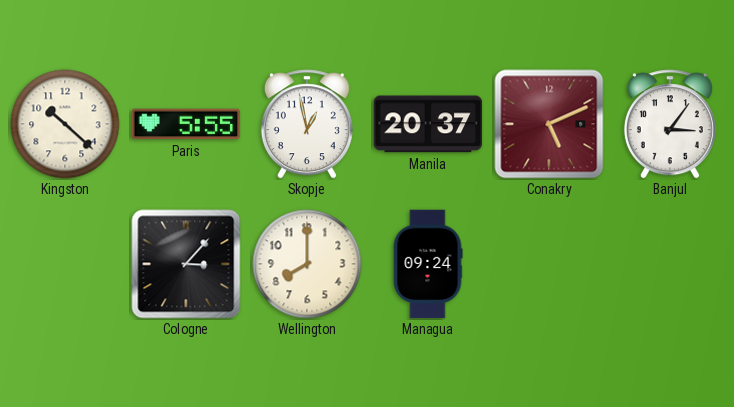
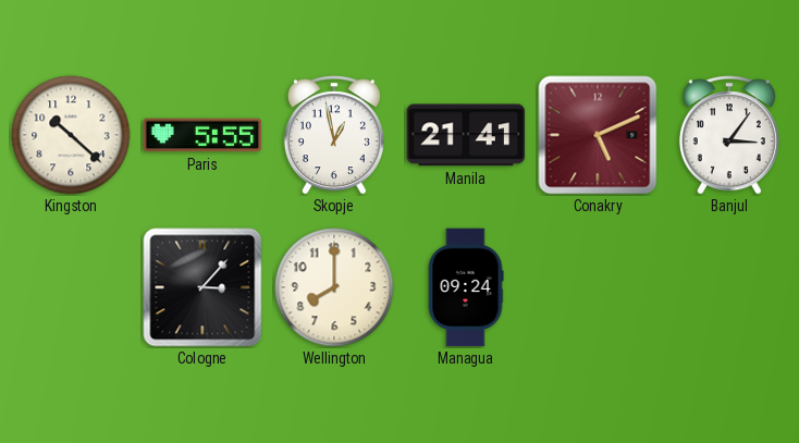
Manila: 20:37 -> 21:41 (466, 135)
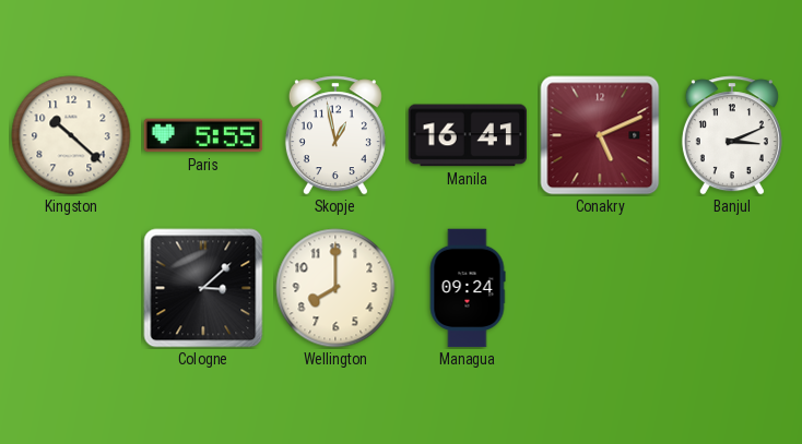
Manila: 21:41 -> 16:41 (468, 135)
Banjul: 3:06 -> 3:11 (732, 135)
Cologne: 3:07 -> 3:08 (203, 288)
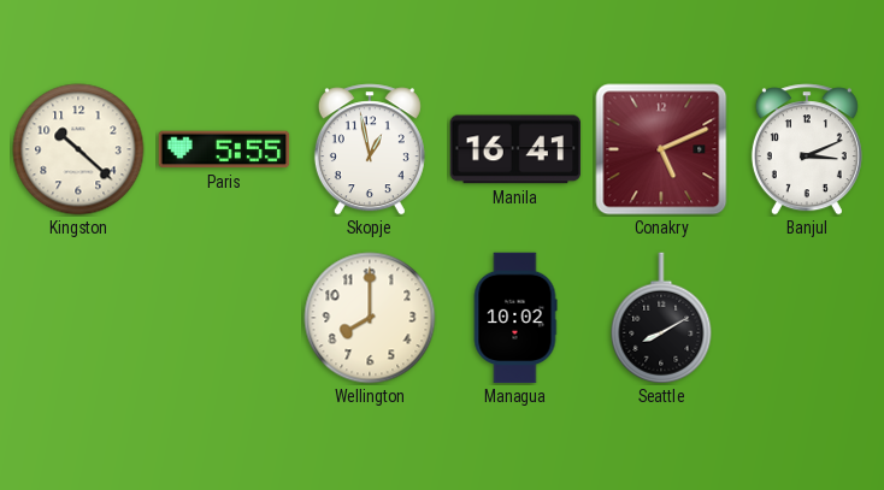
Cologne: 3:08 -> none (203, 288)
Managua: 09:24 -> 10:02 (515, 318)
Seattle: none -> 8:10 (661, 318)
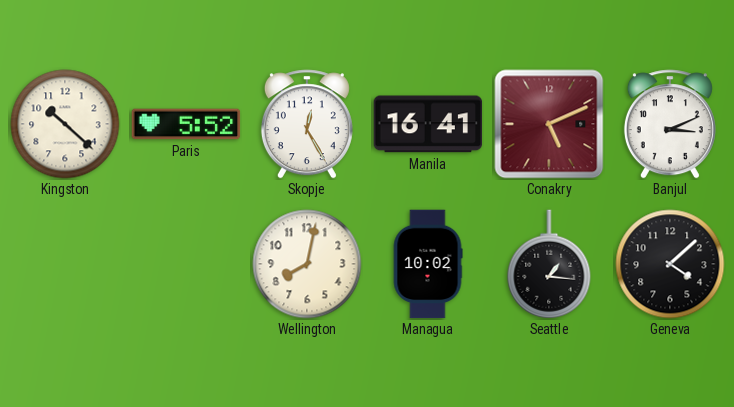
Paris: 5:55 -> 5:52 (186, 124)
Skopje: 12:58 -> 12:25 (307, 124)
Wellington: 8:00 -> 8:02 (307, 264)
Seattle: 8:10 -> 1:16 (549, 264)
Geneva: none -> 4:08 (670, 264)
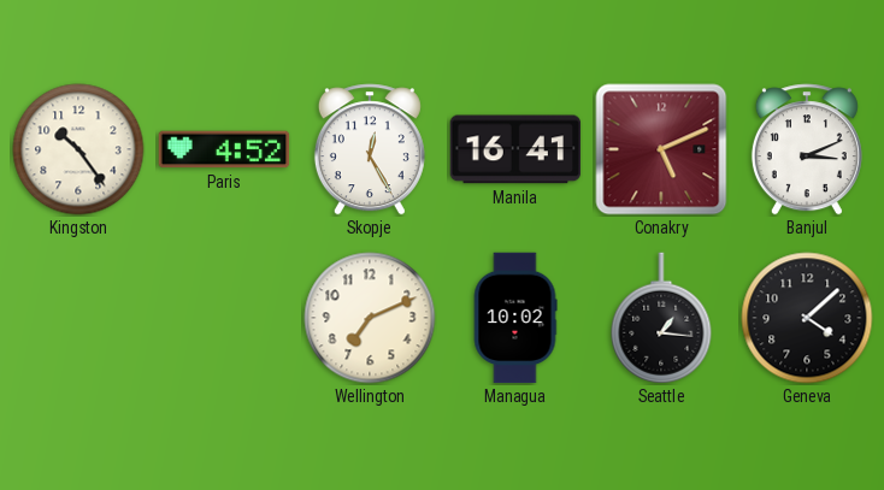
Kingston: 10:22 -> 10:24 (78, 149)
Paris: 5:52 -> 4:52 (224, 149)
Wellington: 8:02 -> 7:11 (370, 318)
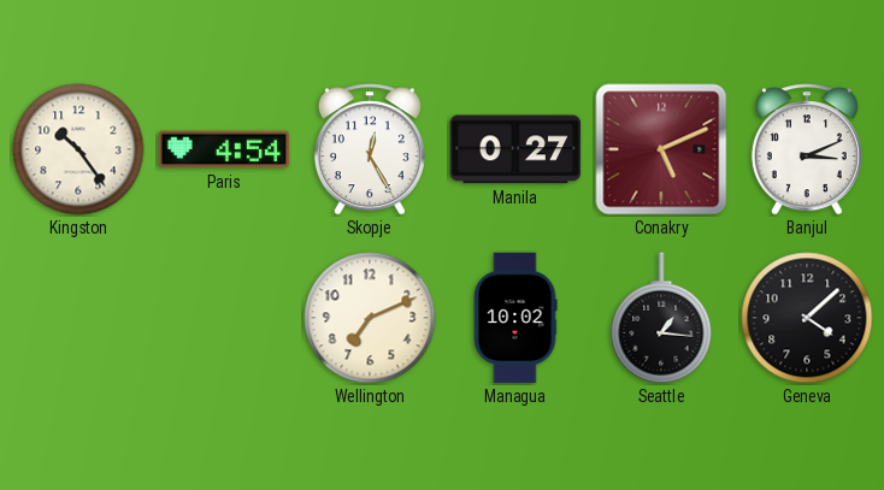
Paris: 4:52 -> 4:54 (224, 149)
Manila: 16:41 -> 0:27 (515, 149)
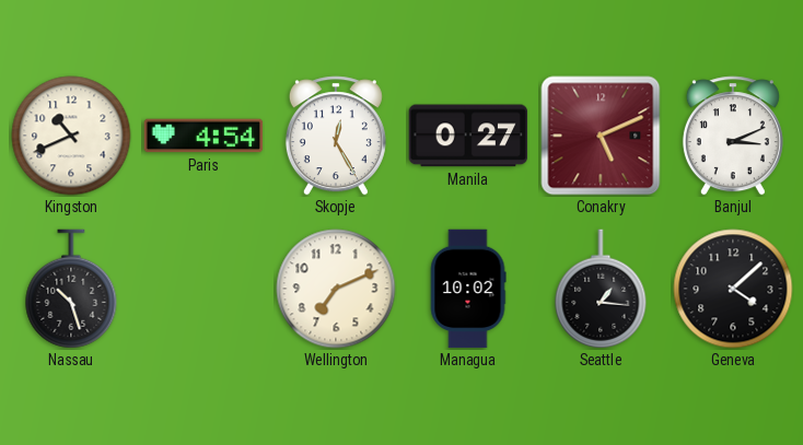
Kingston: 10:24 -> 10:41 (71, 136)
Nassau: none -> 10:27 (71, 289)
